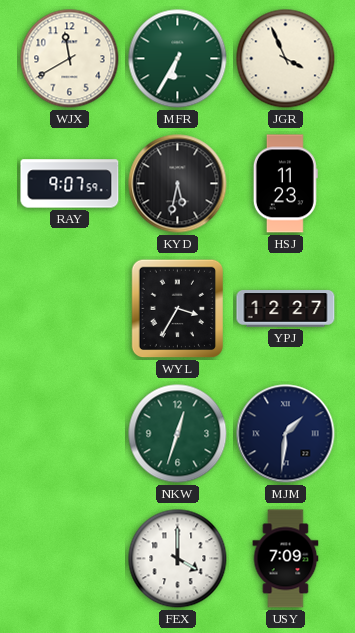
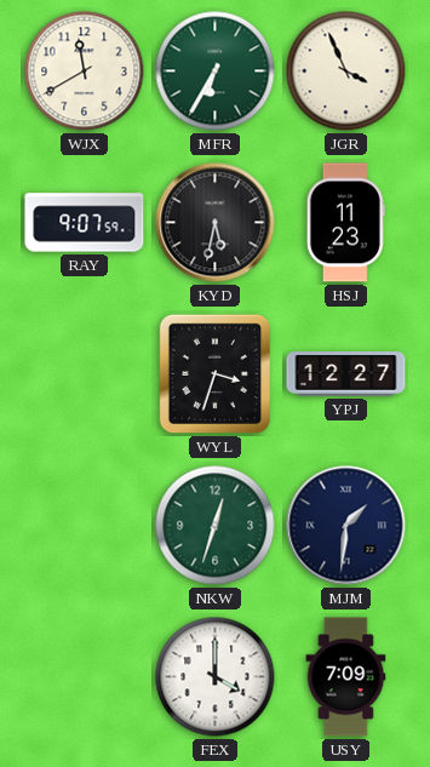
WYL: 3:35 -> 3:33 (214, 374)
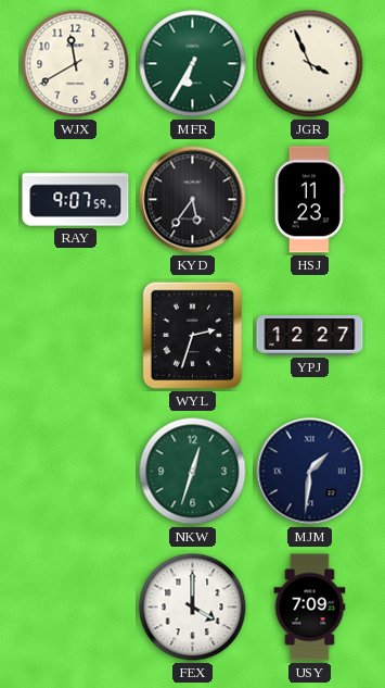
KYD: 5:32 -> 5:36 (193, 200)
WYL: 3:33 -> 2:33 (192, 336)
